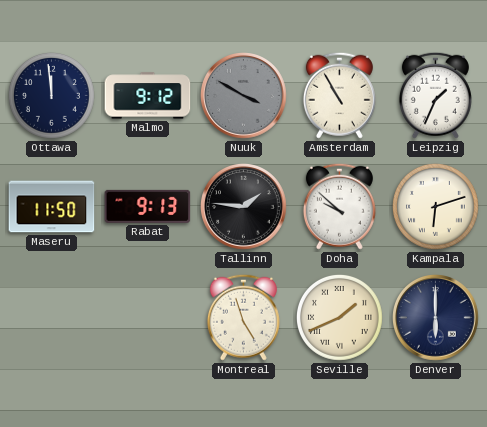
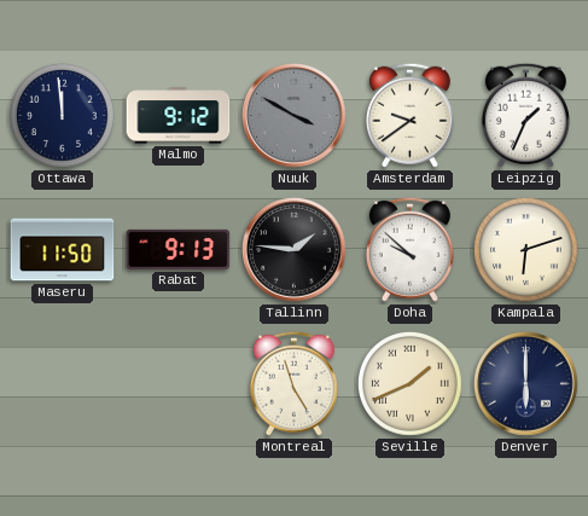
Amsterdam: 10:55 -> 9:39 (409, 115)
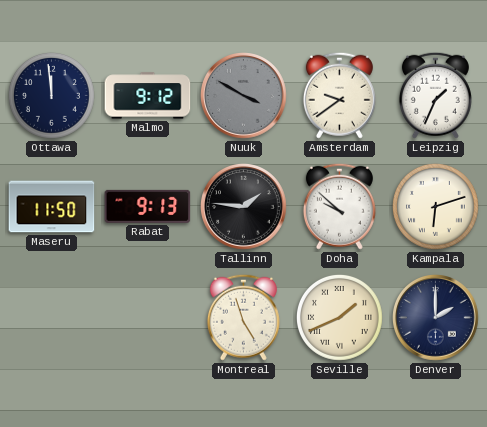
Denver: 6:00 -> 2:00 (436, 318)
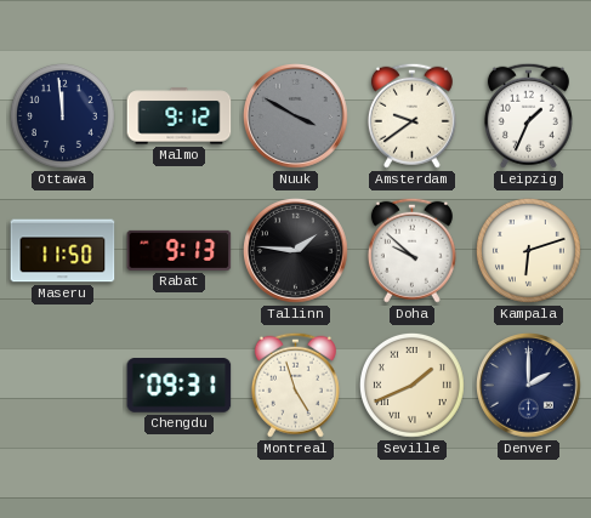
Chengdu: none -> 09:31 (180, 386)
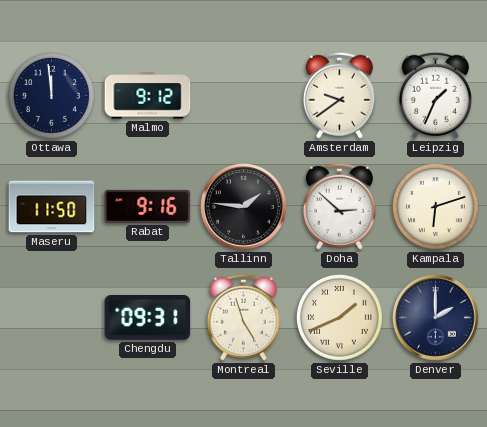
Nuuk: 3:50 -> none (296, 116)
Rabat: 9:13 -> 9:16 (148, 206)
Doha: 9:52 -> 2:52 (339, 206)
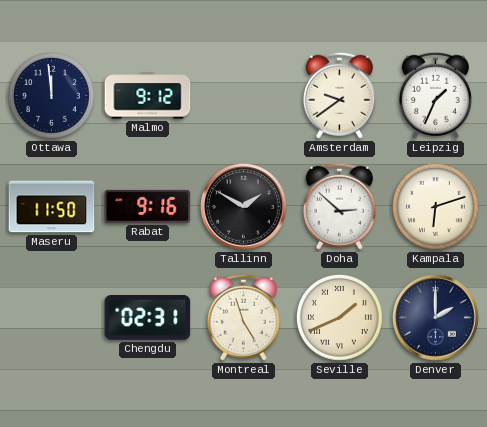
Tallinn: 1:46 -> 1:50 (244, 207)
Chengdu: 09:31 -> 02:31 (148, 318)
